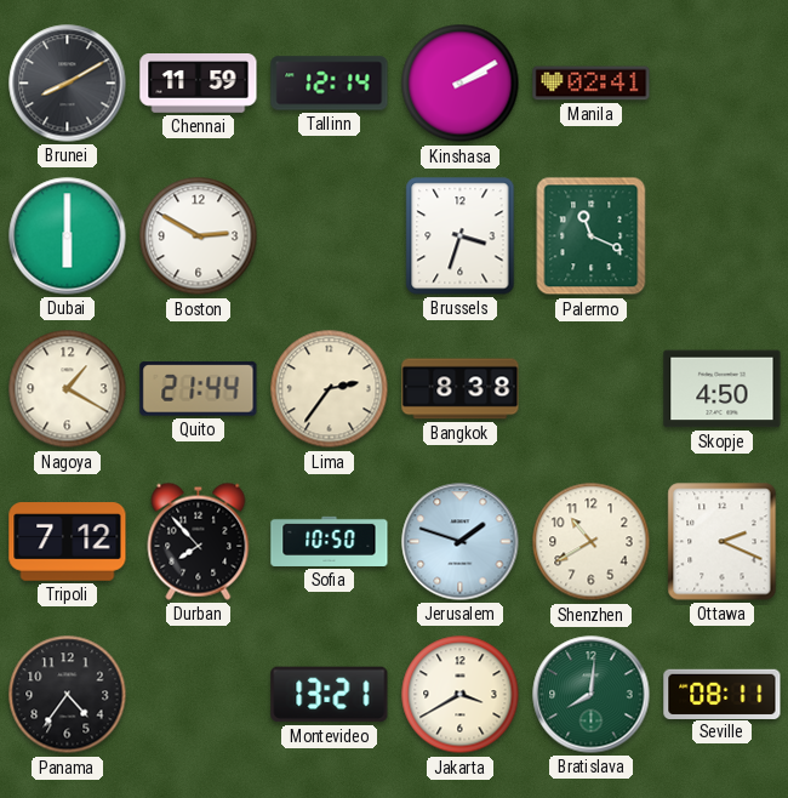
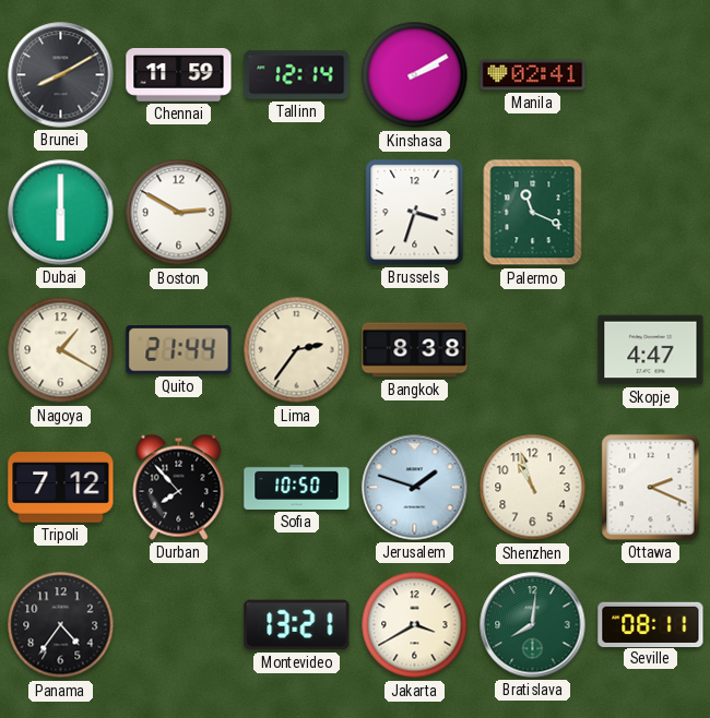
Skopje: 4:50 -> 4:47 (651, 350)
Shenzhen: 10:40 -> 10:57 (533, 488)
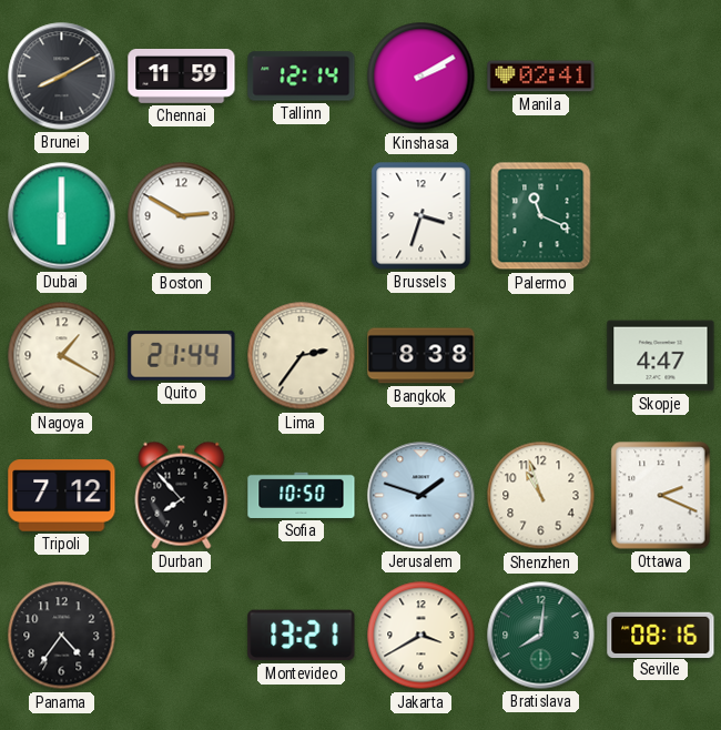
Seville: 08:11 -> 08:16 (661, 635)
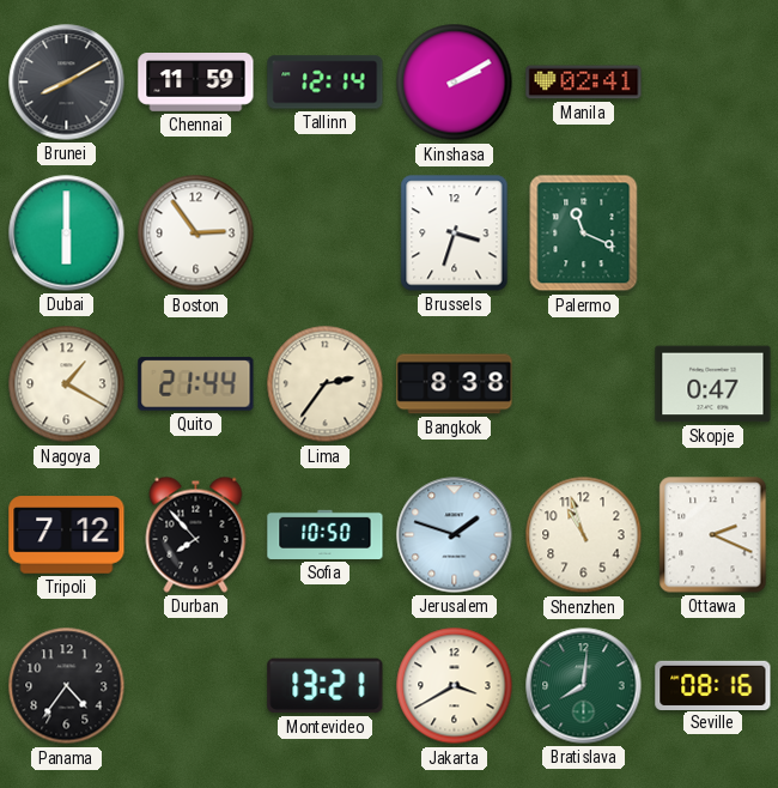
Boston: 2:50 -> 2:54 (196, 234)
Skopje: 4:47 -> 0:47 (713, 384)
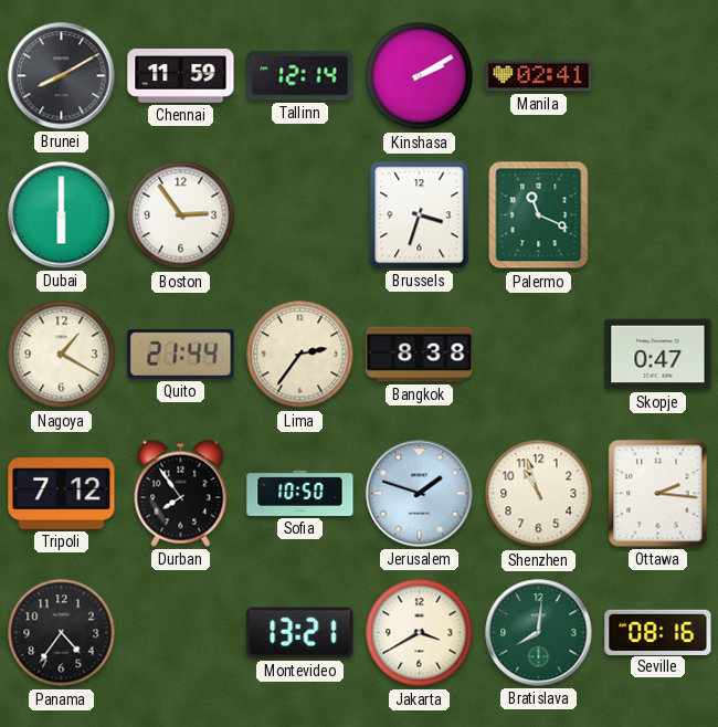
Durban: 7:53 -> 7:54 (181, 493)
Ottawa: 2:19 -> 2:16 (658, 494)
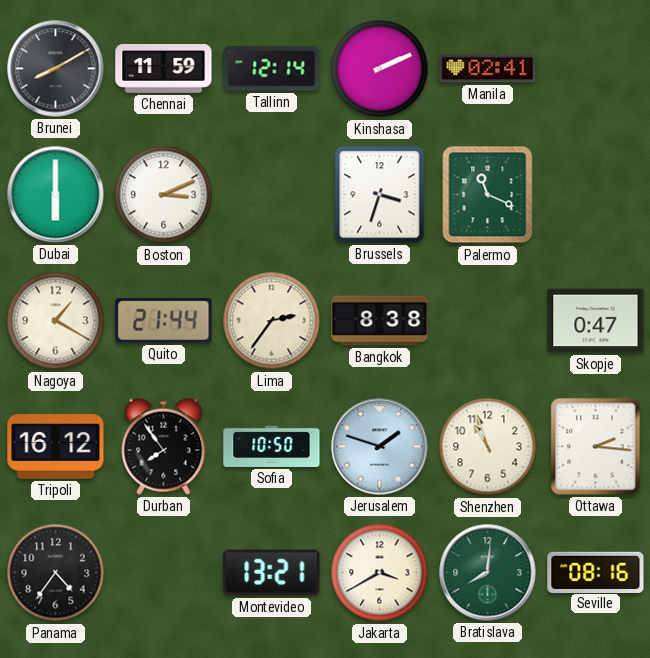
Kinshasa: 2:10 -> 2:11 (380, 69)
Boston: 2:54 -> 3:11 (164, 195)
Tripoli: 7:12 -> 16:12 (56, 447)
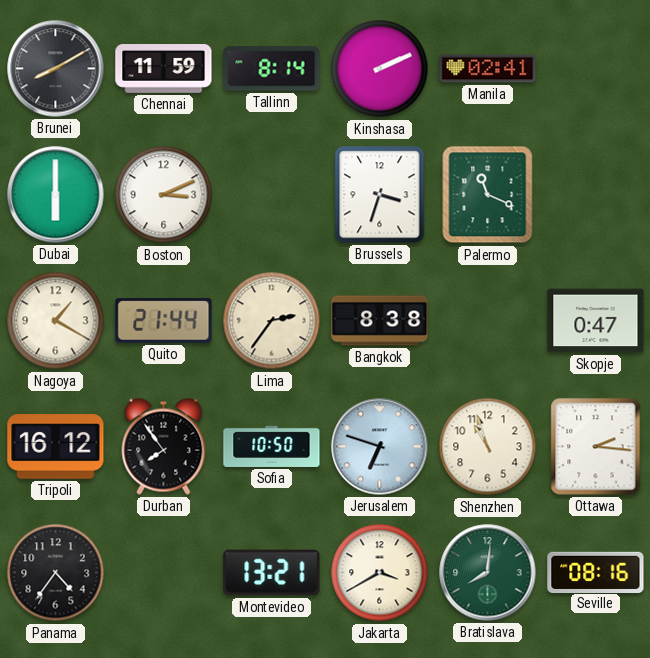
Tallinn: 12:14 -> 8:14 (272, 69)
Jerusalem: 1:48 -> 6:48 (380, 447)
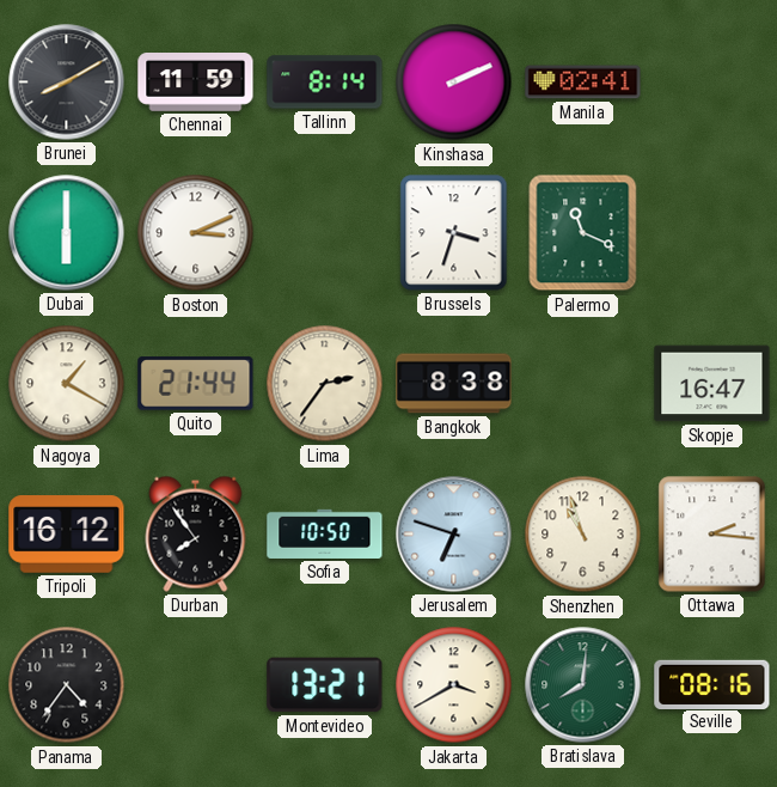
Skopje: 0:47 -> 16:47 (712, 384)
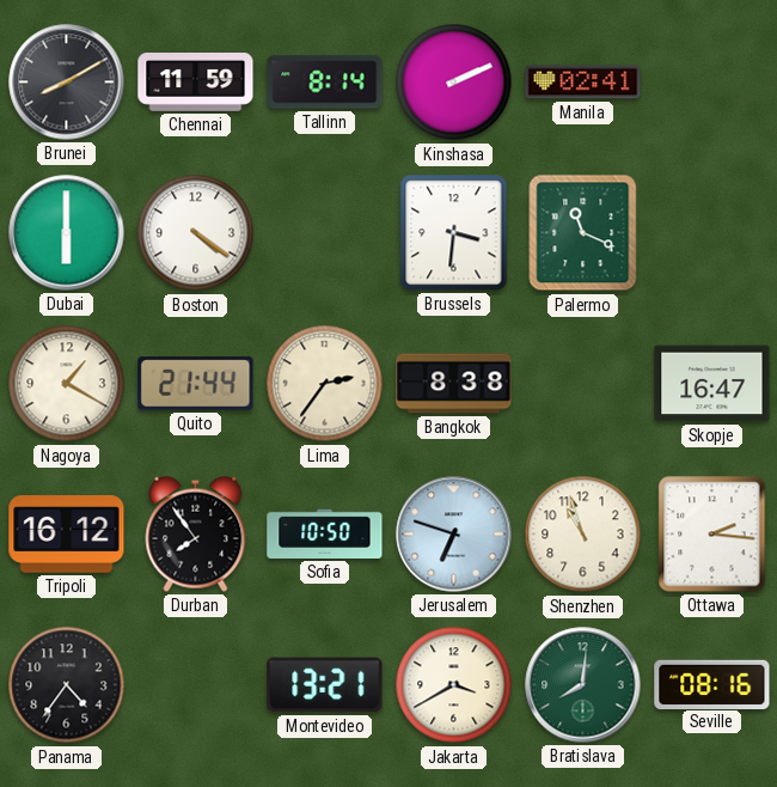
Boston: 3:11 -> 4:21 (196, 233)
Brussels: 3:33 -> 3:31 (454, 233)
